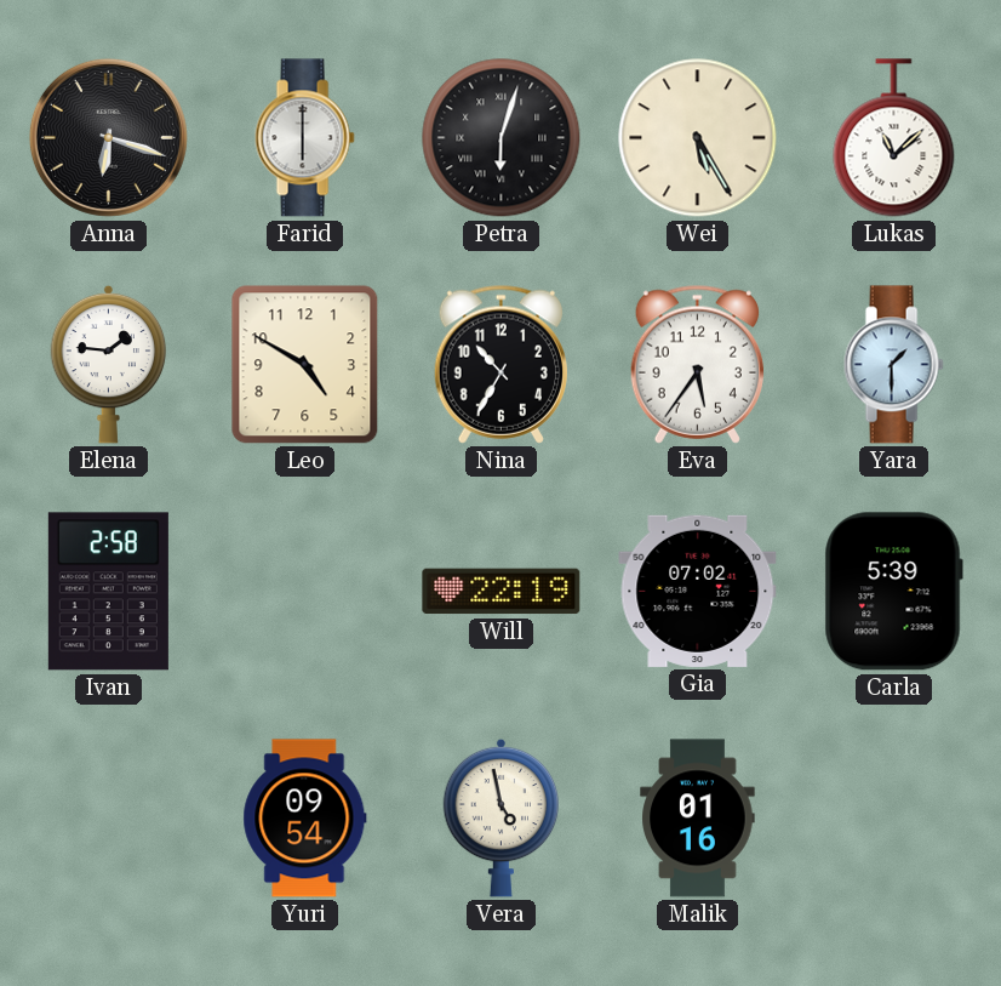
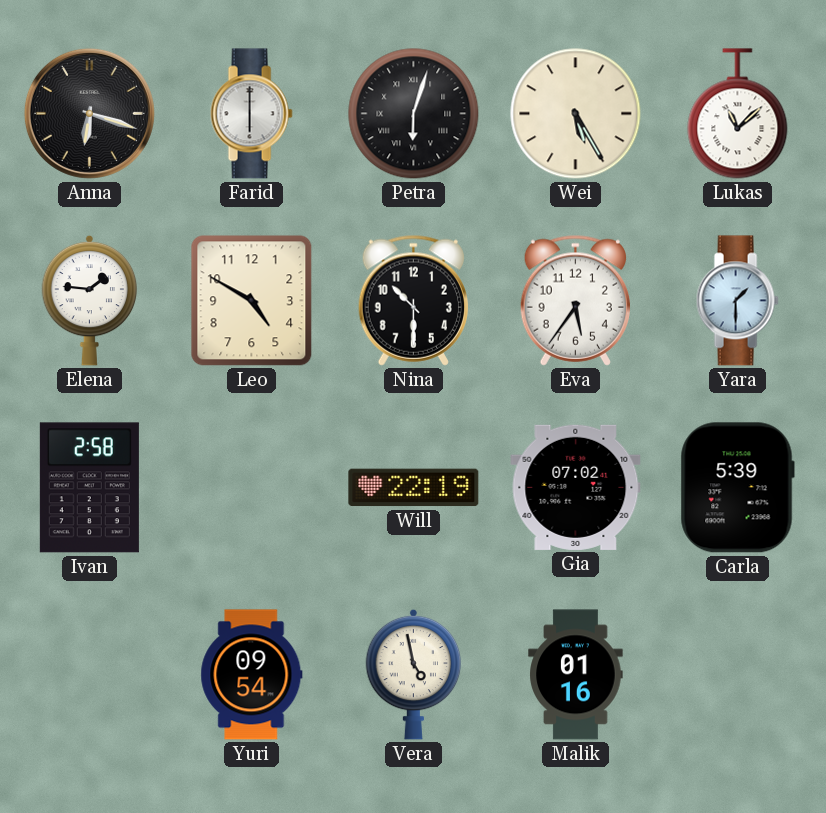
Nina: 10:35 -> 10:30 (413, 300)
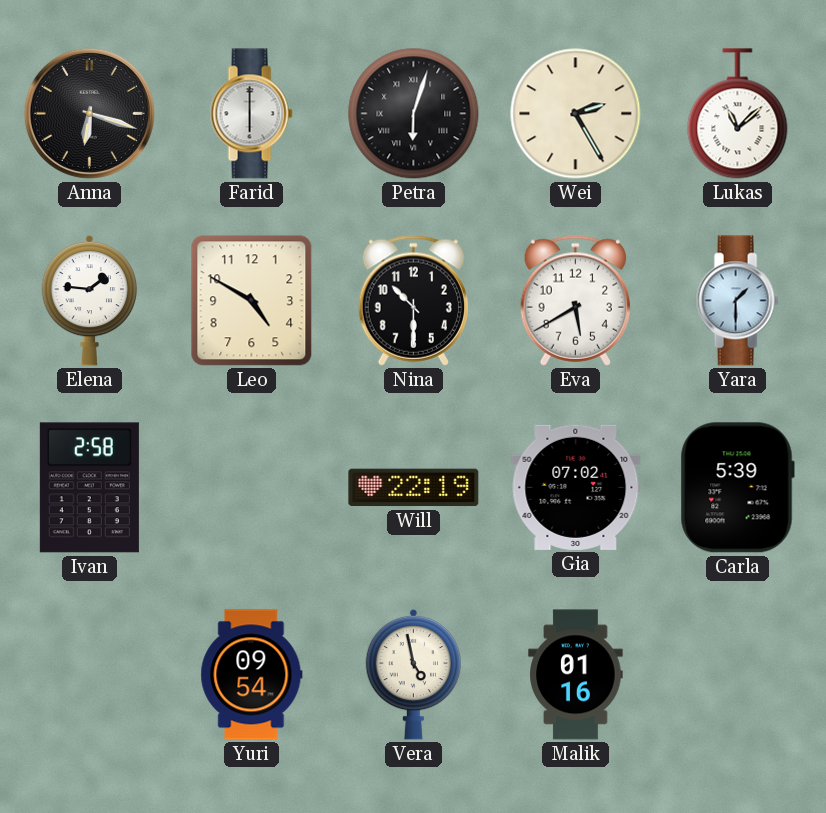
Wei: 5:25 -> 2:25 (576, 114)
Eva: 5:36 -> 5:40 (575, 300)
